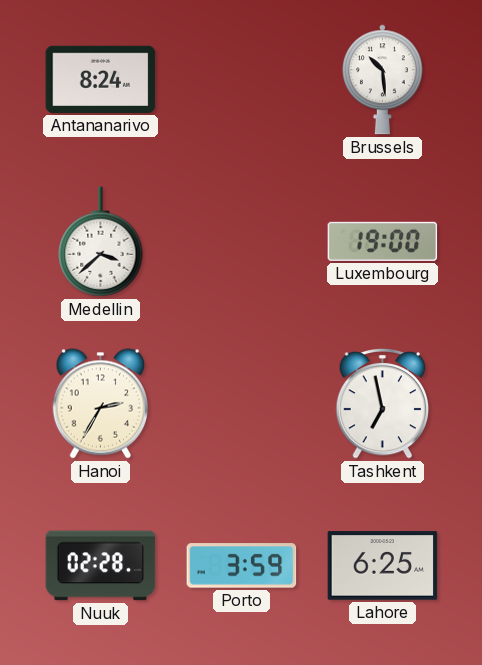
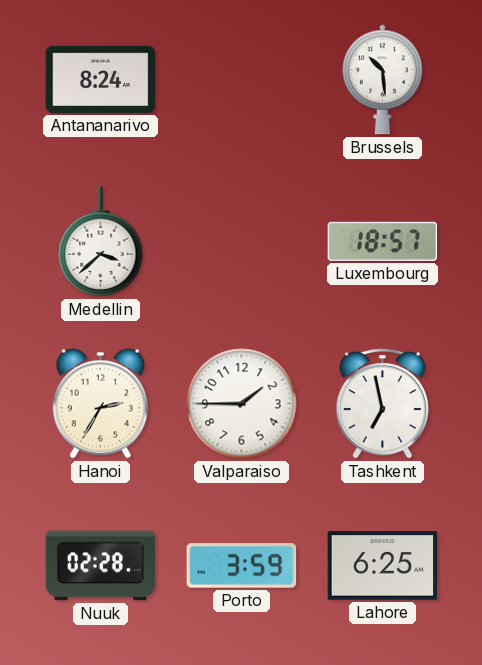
Luxembourg: 19:00 -> 18:57 (383, 241)
Valparaiso: none -> 1:45 (242, 404)
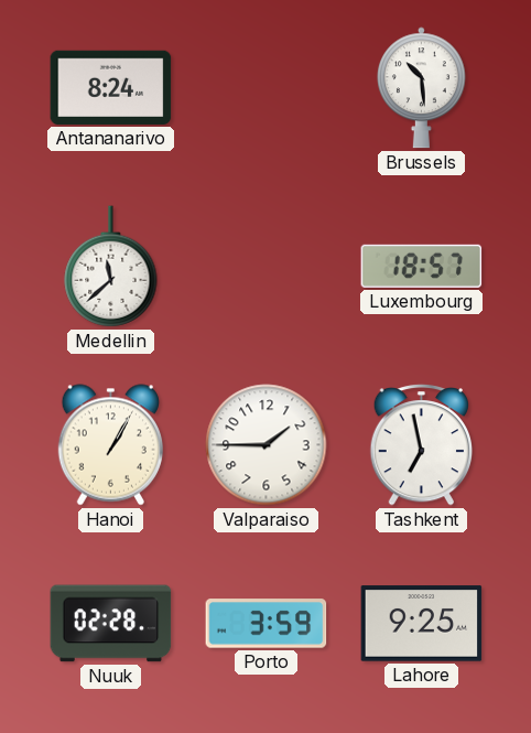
Medellin: 3:38 -> 11:38 (111, 267)
Hanoi: 2:35 -> 1:05 (110, 445)
Lahore: 6:25 -> 9:25 (422, 624)
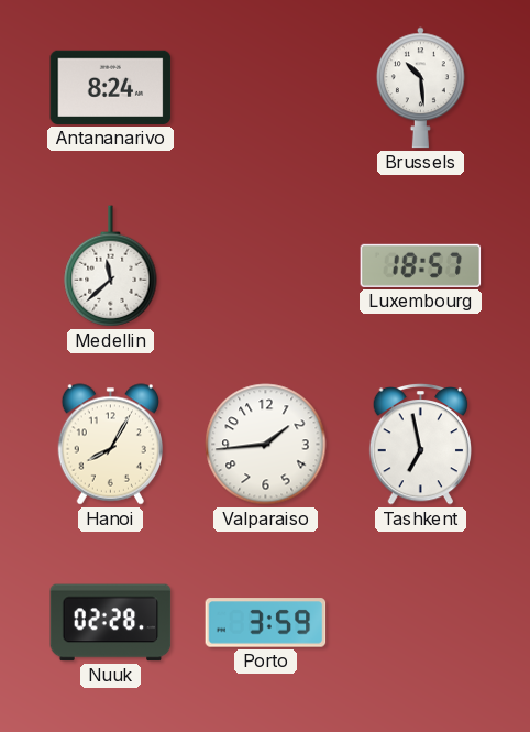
Hanoi: 1:05 -> 8:05 (110, 445)
Valparaiso: 1:45 -> 1:44 (266, 445)
Lahore: 9:25 -> none (422, 624)
